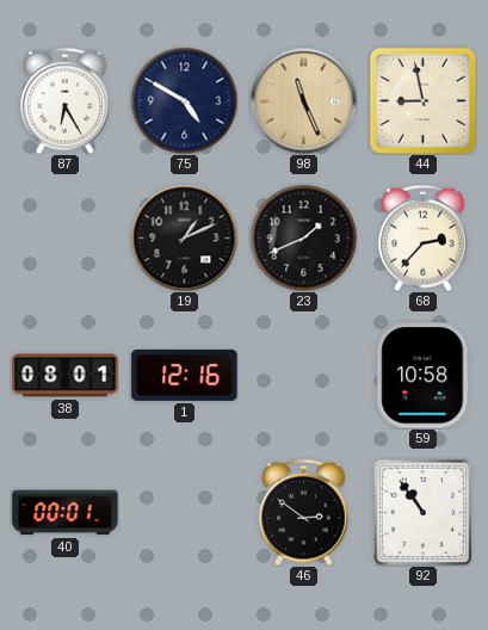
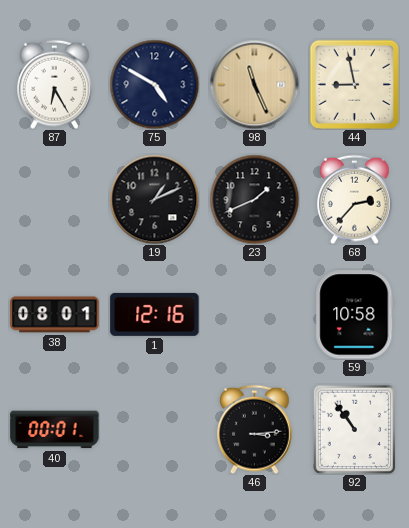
46: 2:51 -> 3:14 (255, 429)
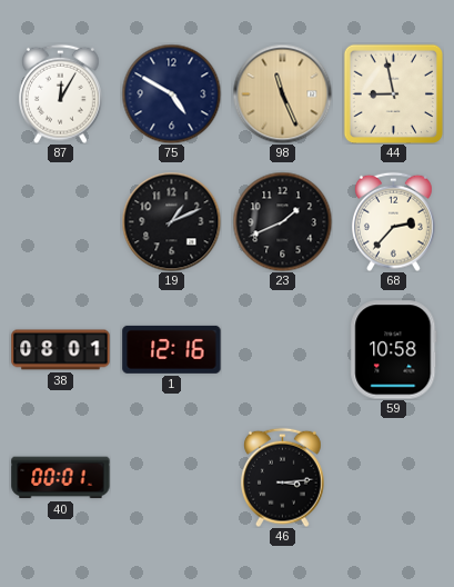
87: 6:25 -> 12:05 (61, 93)
92: 10:54 -> none (355, 429)
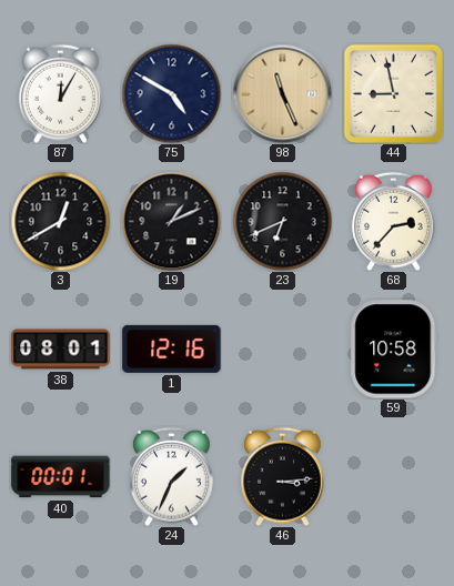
3: none -> 12:40 (60, 221)
23: 1:41 -> 6:41 (282, 221)
24: none -> 1:34 (172, 476)
